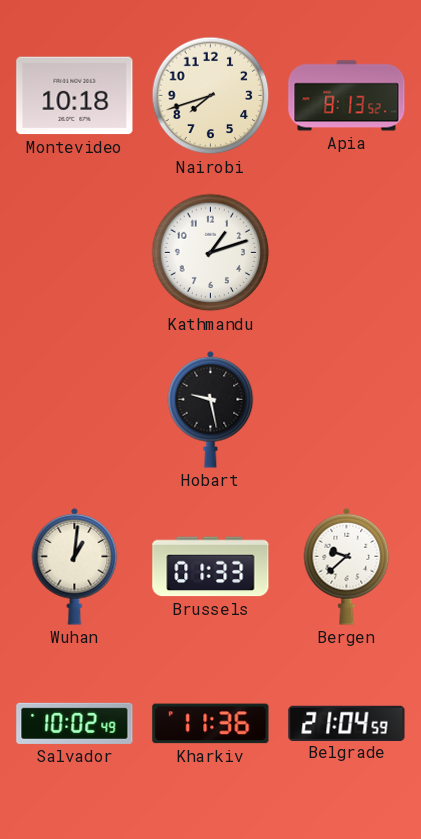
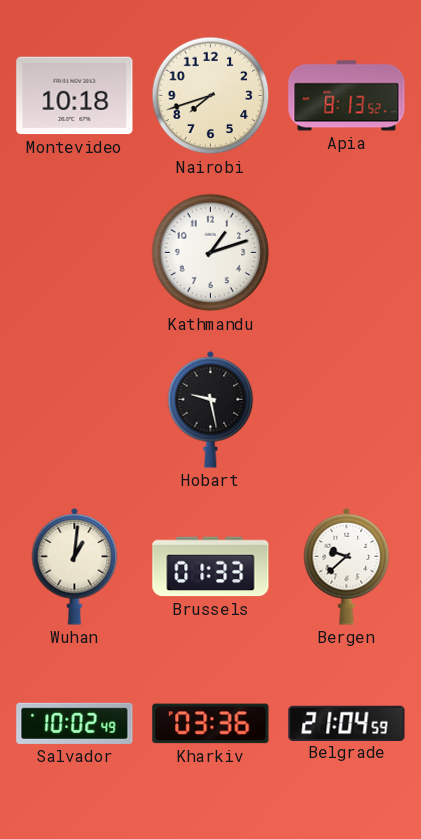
Kharkiv: 11:36 -> 03:36 (211, 724)
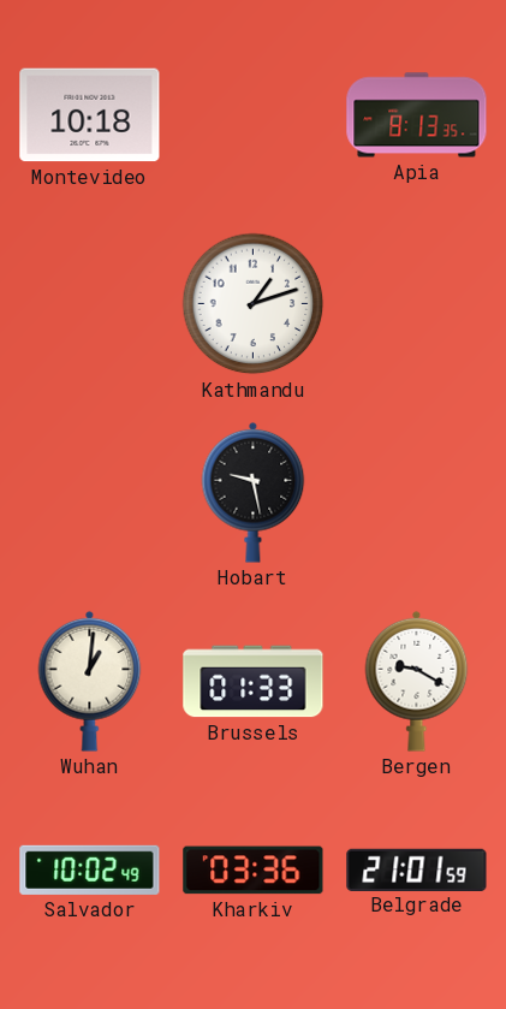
Nairobi: 7:42 -> none (211, 96)
Apia: 8:13:52 -> 8:13:35 (417, 115)
Bergen: 9:38 -> 9:20 (417, 681)
Belgrade: 21:04 -> 21:01 (417, 869)
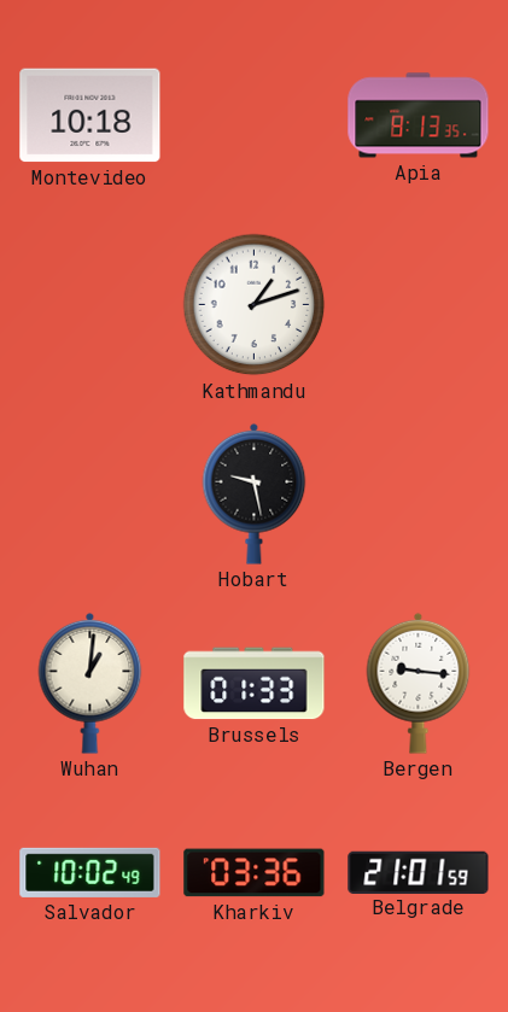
Bergen: 9:20 -> 9:16 (419, 683)
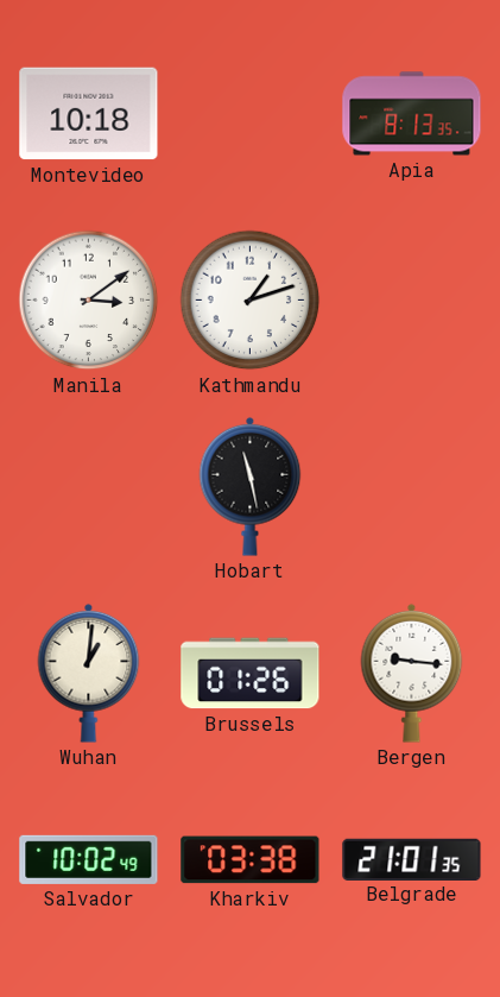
Manila: none -> 3:09 (89, 301)
Hobart: 9:28 -> 11:28 (251, 486)
Brussels: 01:33 -> 01:26 (251, 674)
Kharkiv: 03:36 -> 03:38 (251, 860)
Belgrade: 21:01:59 -> 21:01:35 (412, 859)
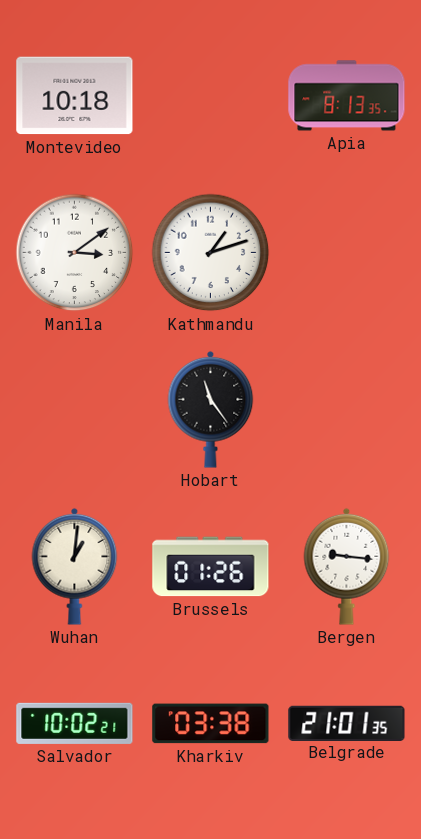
Hobart: 11:28 -> 11:24 (211, 409)
Salvador: 10:02:49 -> 10:02:21 (75, 723)
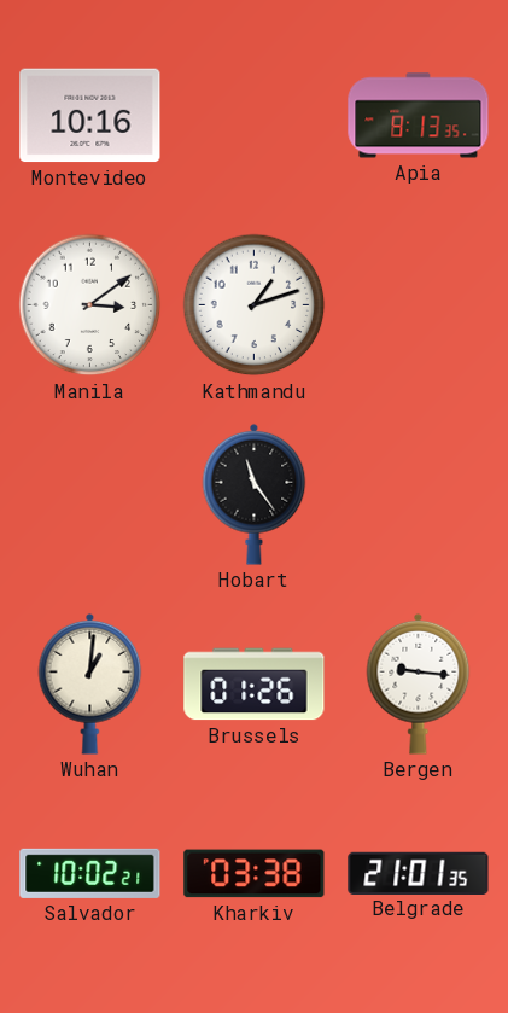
Montevideo: 10:18 -> 10:16 (90, 116)
